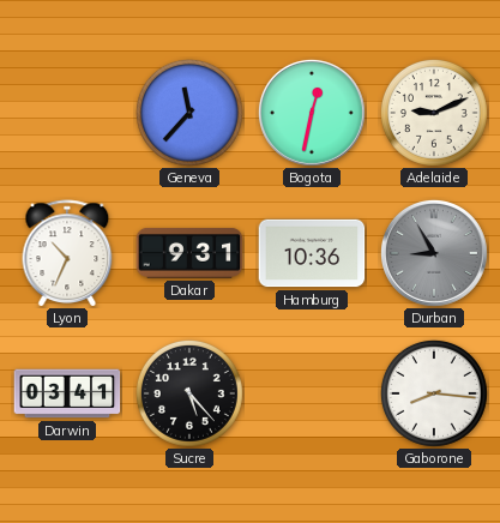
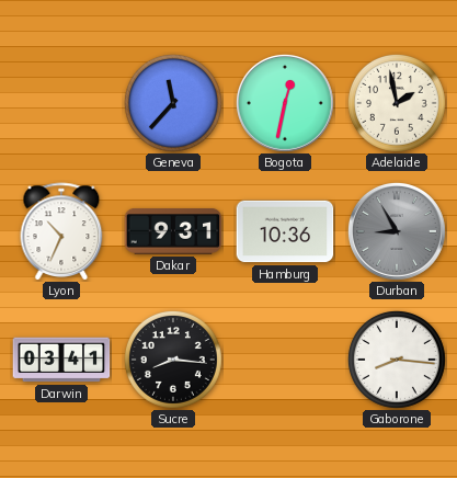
Adelaide: 9:11 -> 1:58 (397, 103)
Sucre: 5:23 -> 8:16 (173, 360)
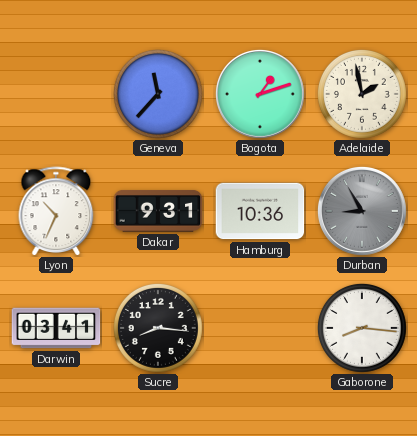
Bogota: 12:32 -> 1:12 (260, 94)
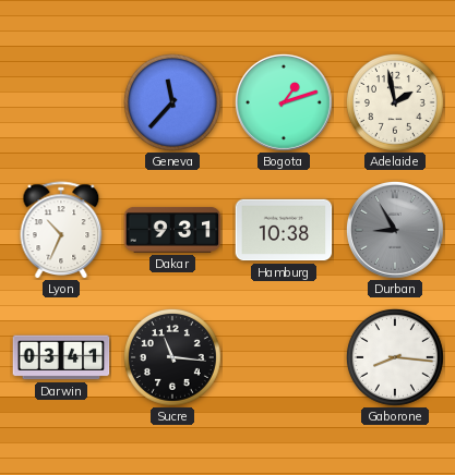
Hamburg: 10:36 -> 10:38 (284, 230)
Sucre: 8:16 -> 11:16 (172, 357)
